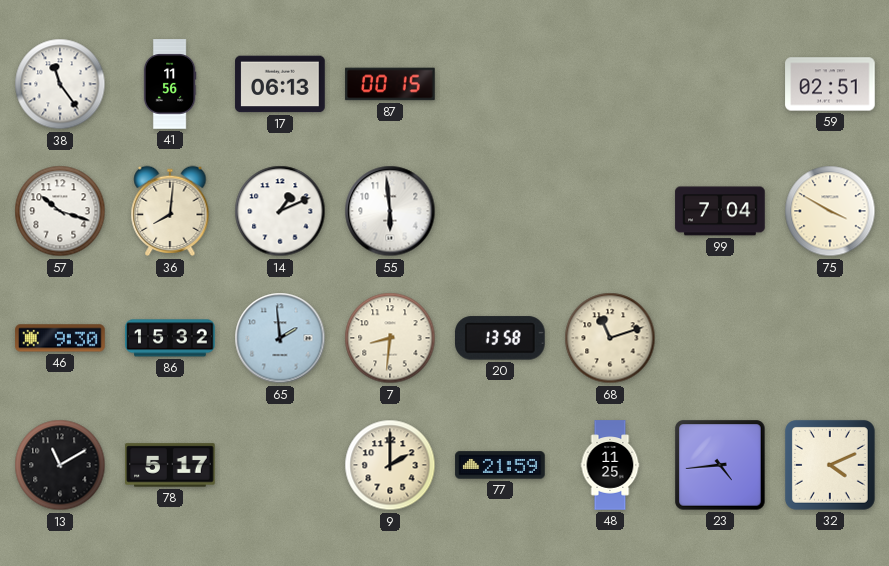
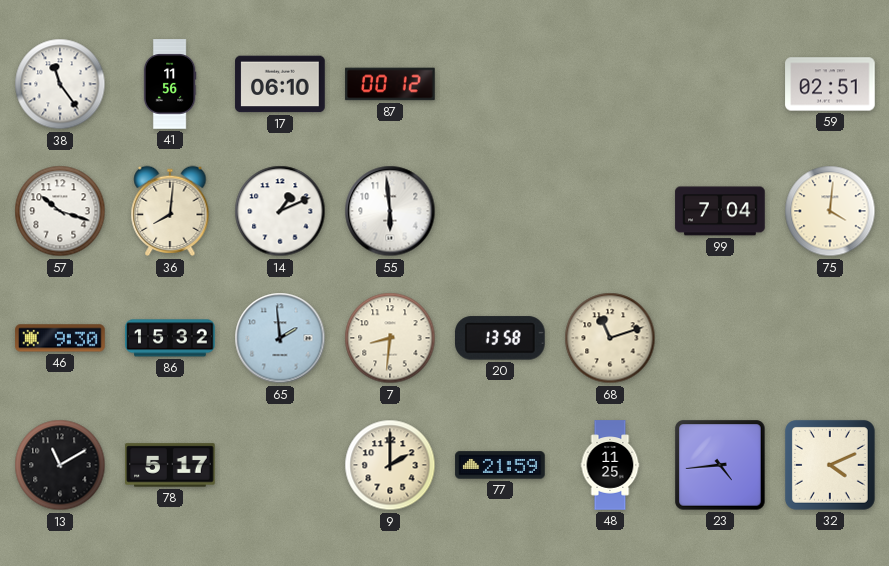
17: 06:13 -> 06:10 (280, 84)
87: 00:15 -> 00:12 (390, 84)
75: 3:50 -> 4:01 (830, 211)
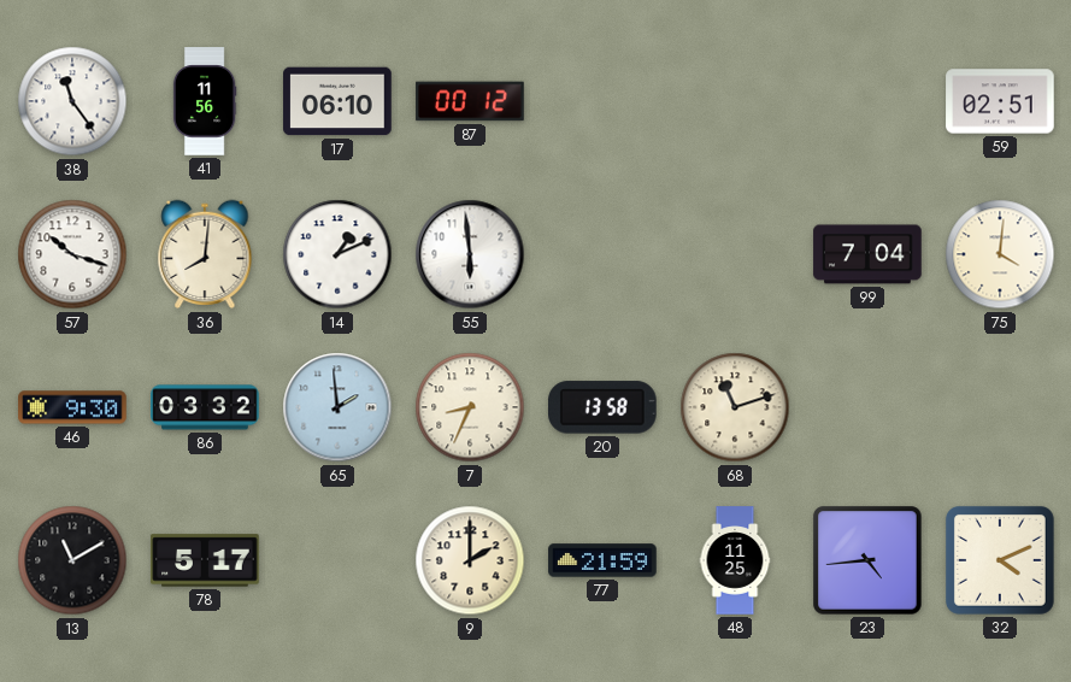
86: 15:32 -> 03:32 (205, 407)
7: 8:31 -> 8:34 (470, 407)
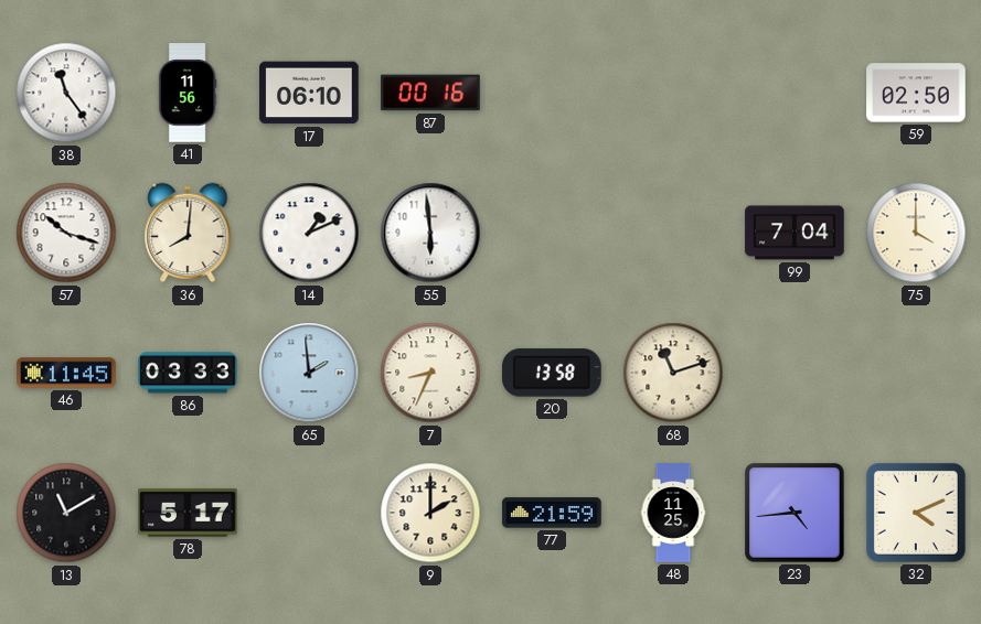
87: 00:12 -> 00:16 (430, 93)
59: 02:51 -> 02:50 (916, 93)
75: 4:01 -> 4:00 (916, 233)
46: 9:30 -> 11:45 (66, 373)
86: 03:32 -> 03:33 (188, 373)
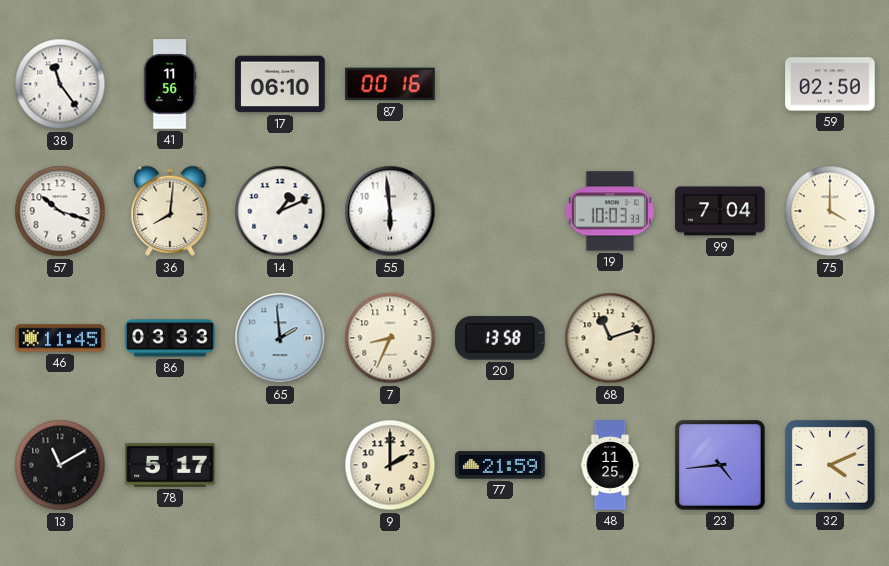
19: none -> 10:03 (610, 211)
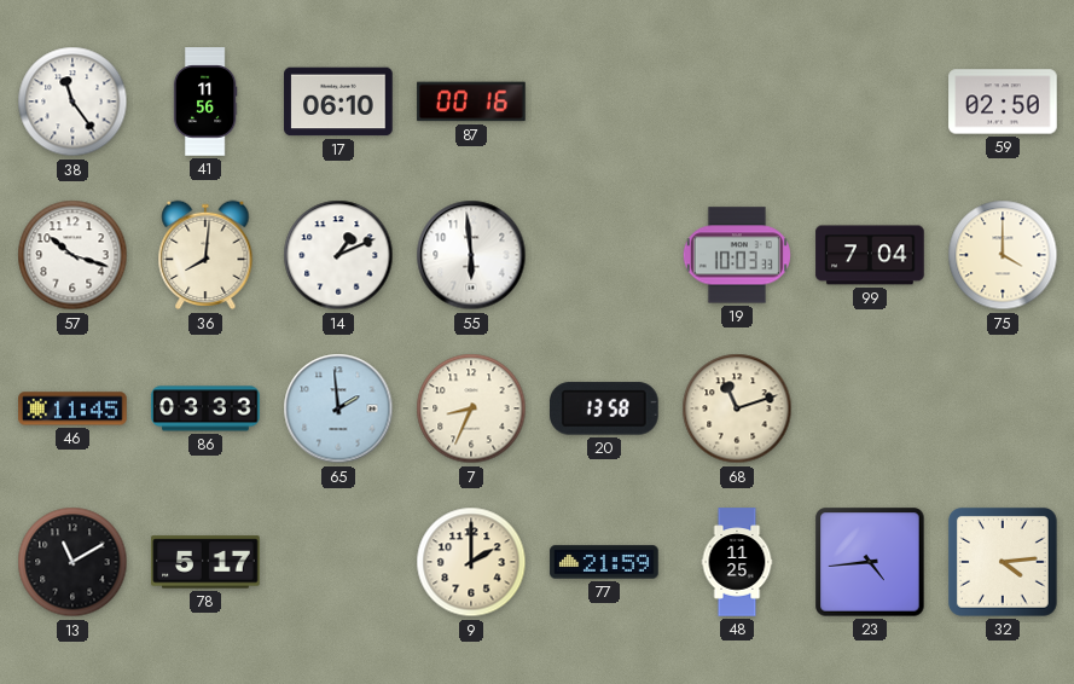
32: 4:11 -> 4:14 (1003, 562)
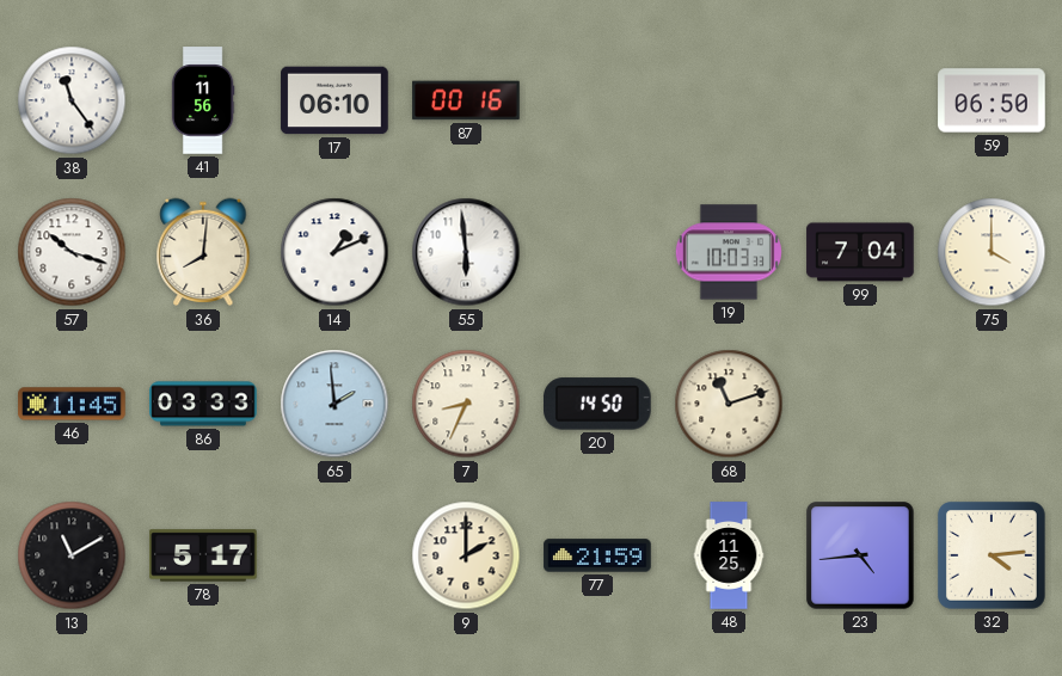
59: 02:50 -> 06:50 (992, 100)
20: 13:58 -> 14:50 (598, 404)
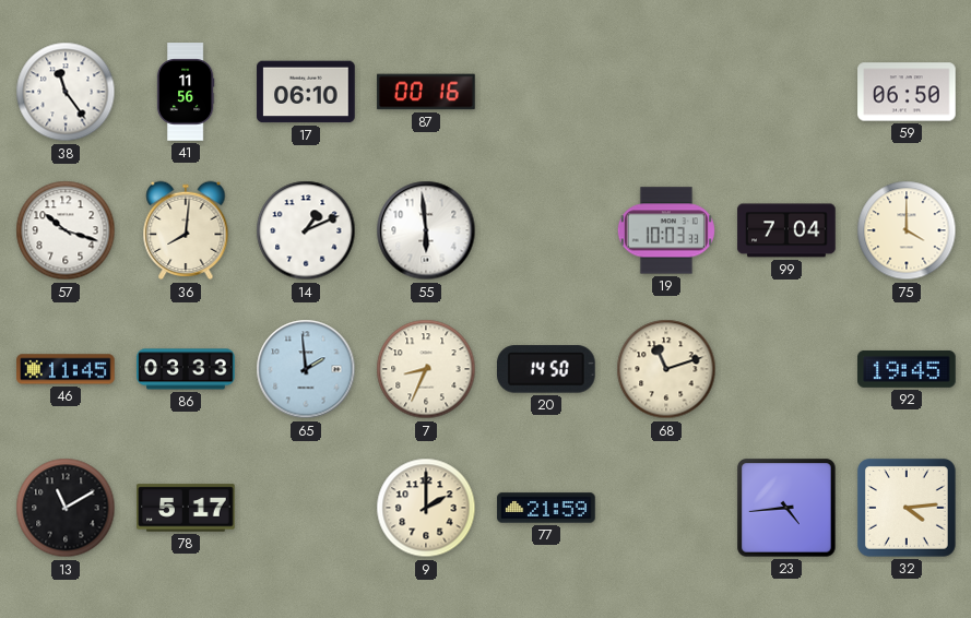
92: none -> 19:45 (907, 369)
48: 11:25 -> none (729, 555)
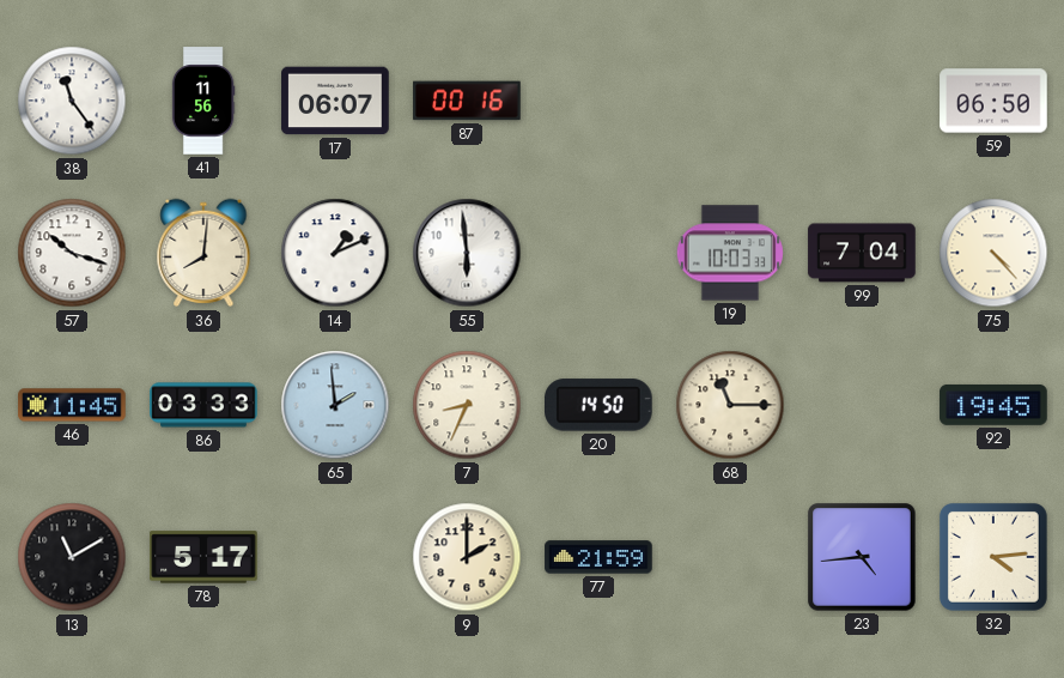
17: 06:10 -> 06:07 (335, 101)
75: 4:00 -> 4:23 (993, 253)
68: 11:12 -> 11:15 (730, 405)
